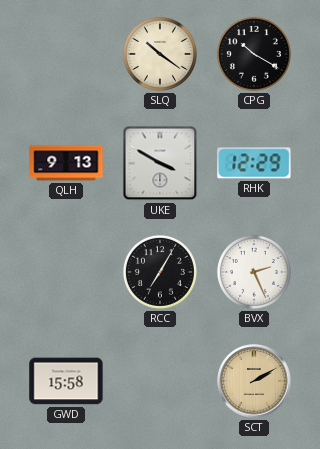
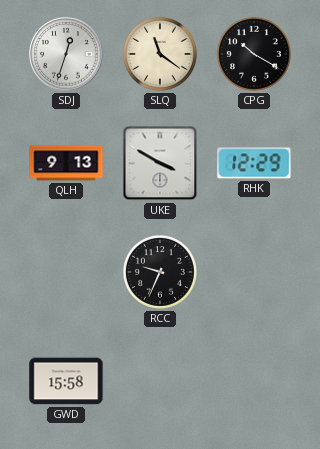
SDJ: none -> 12:33 (66, 54)
SLQ: 10:21 -> 11:21 (160, 54)
RCC: 7:05 -> 9:34 (160, 272)
BVX: 2:26 -> none (254, 272)
SCT: 2:10 -> none (254, 381)
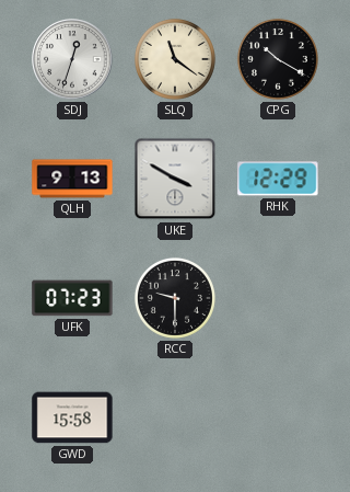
UFK: none -> 07:23 (72, 298)
RCC: 9:34 -> 9:30 (175, 298)
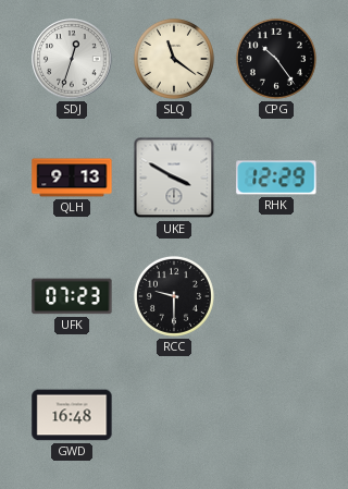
CPG: 10:20 -> 10:24 (276, 59)
GWD: 15:58 -> 16:48 (72, 415)
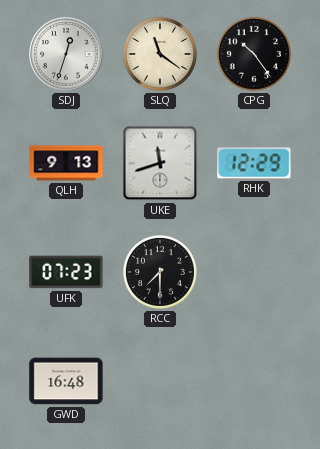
UKE: 3:50 -> 11:42 (160, 163)
RCC: 9:30 -> 7:30 (160, 272)
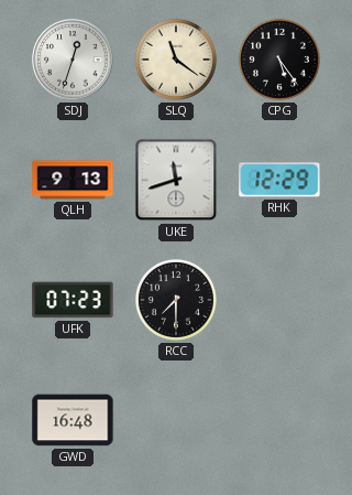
CPG: 10:24 -> 5:24 (279, 60)
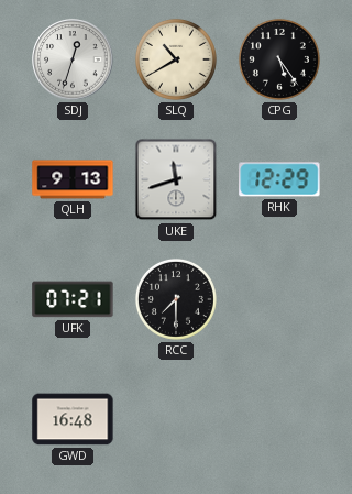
SLQ: 11:21 -> 10:40 (176, 59)
UFK: 07:23 -> 07:21 (73, 299)
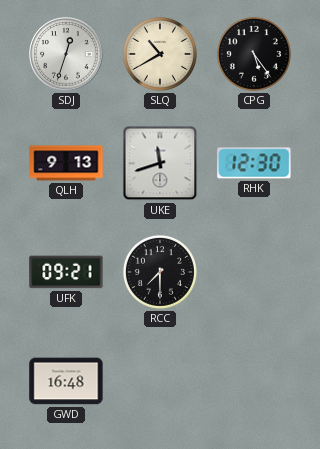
RHK: 12:29 -> 12:30 (254, 163)
UFK: 07:21 -> 09:21 (66, 272)
